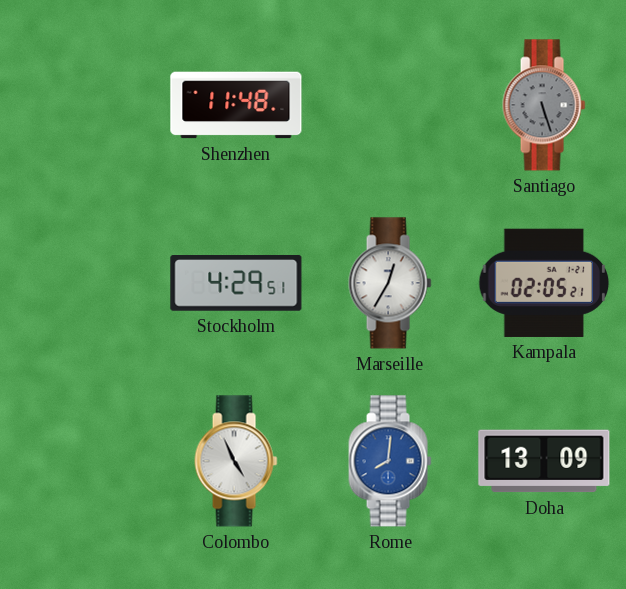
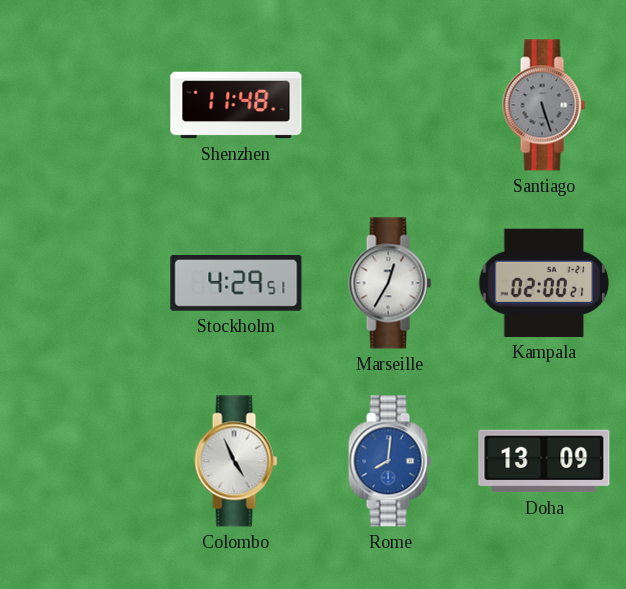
Kampala: 02:05 -> 02:00 (544, 283)
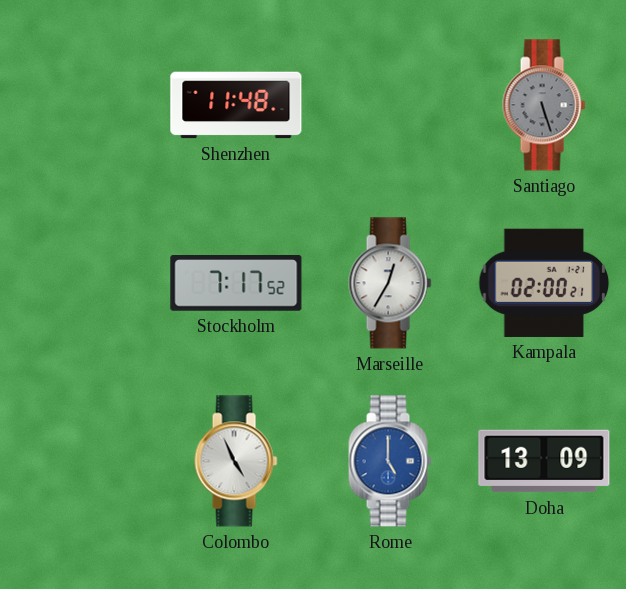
Stockholm: 4:29 -> 7:17 (236, 283)
Rome: 8:01 -> 5:00 (390, 461)
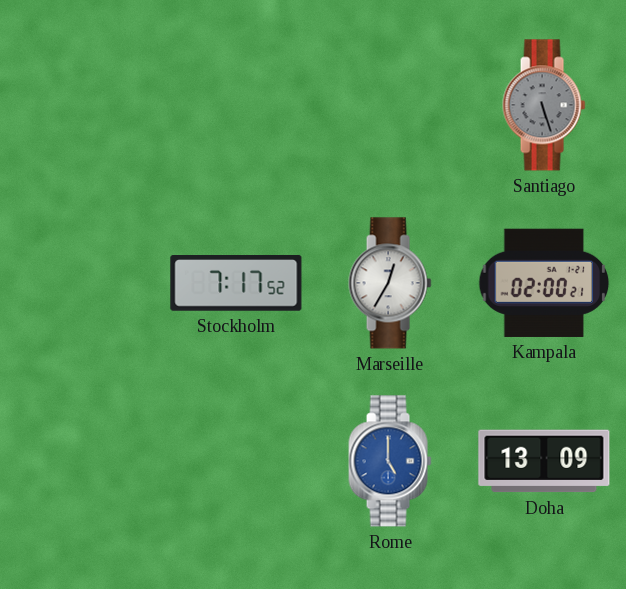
Shenzhen: 11:48 -> none (236, 105)
Colombo: 4:56 -> none (236, 461)
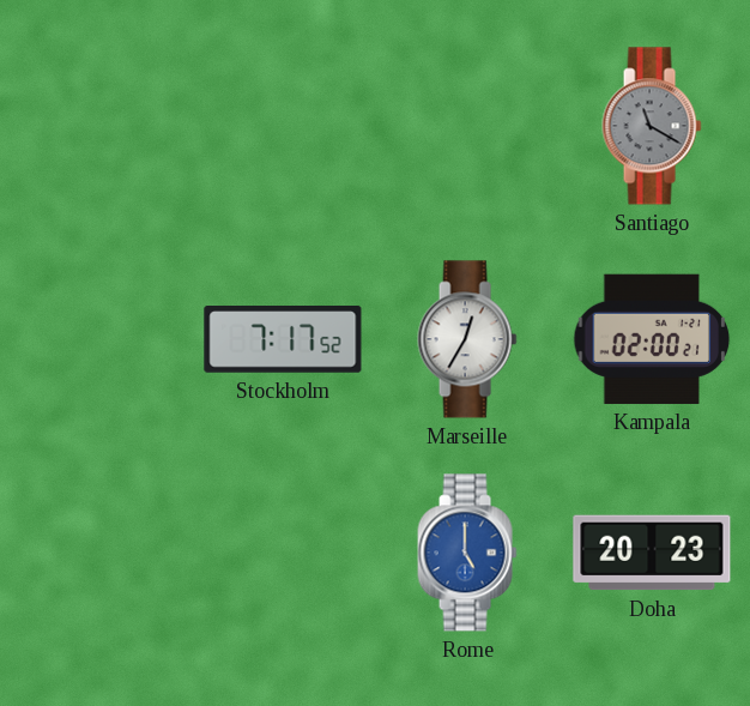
Santiago: 5:27 -> 11:20 (652, 126)
Doha: 13:09 -> 20:23 (652, 553)
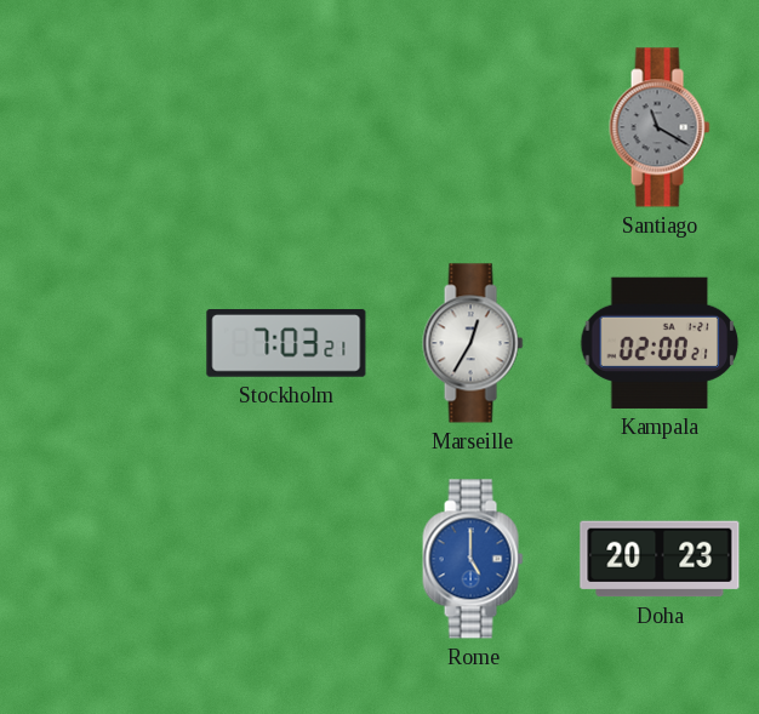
Stockholm: 7:17 -> 7:03 (286, 343)
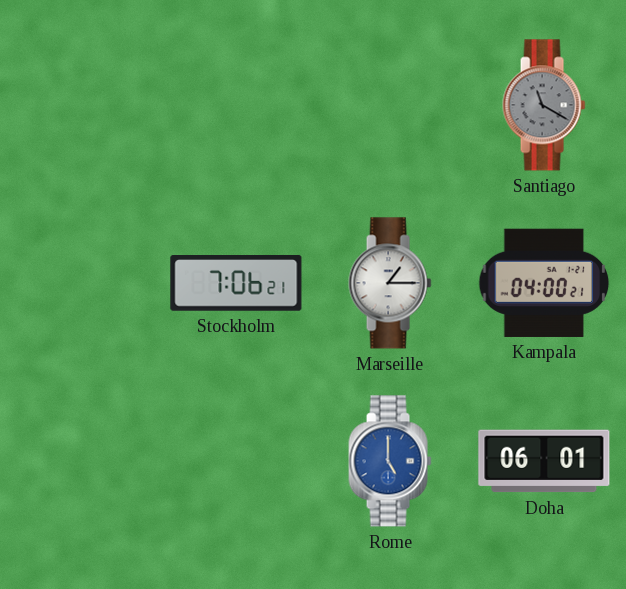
Stockholm: 7:03 -> 7:06 (236, 283)
Marseille: 12:35 -> 1:15 (390, 283)
Kampala: 02:00 -> 04:00 (544, 283)
Doha: 20:23 -> 06:01 (544, 461)
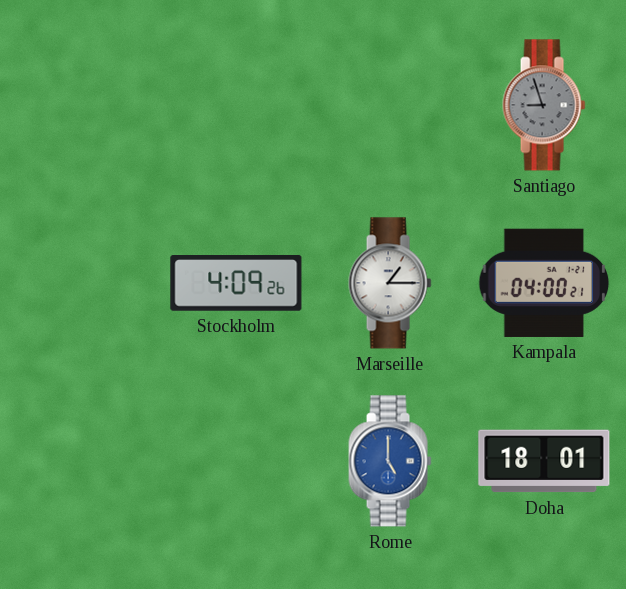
Santiago: 11:20 -> 8:57 (544, 105)
Stockholm: 7:06 -> 4:09 (236, 283)
Doha: 06:01 -> 18:01 (544, 461)
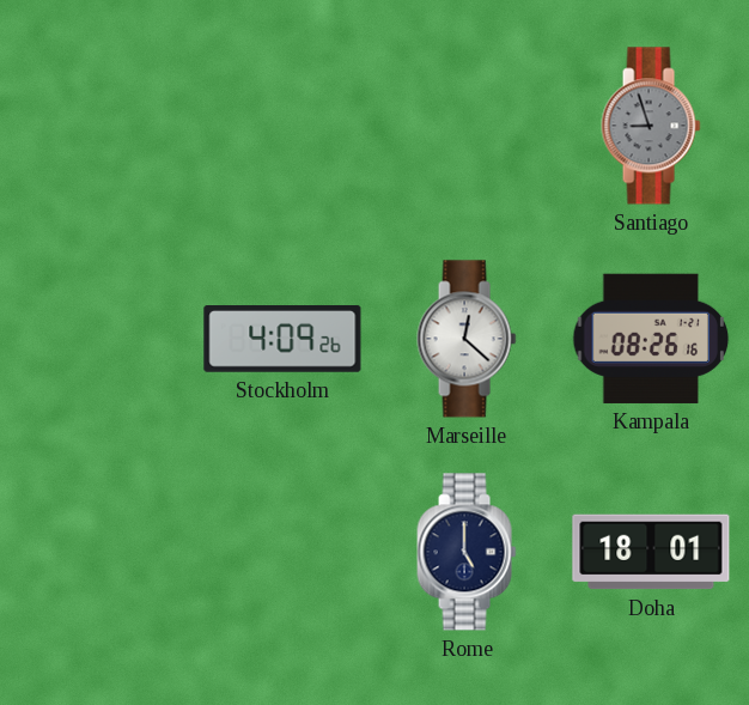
Marseille: 1:15 -> 12:22 (467, 339)
Kampala: 04:00 -> 08:26 (651, 339)
Rome dial: blue -> navy (467, 552)
